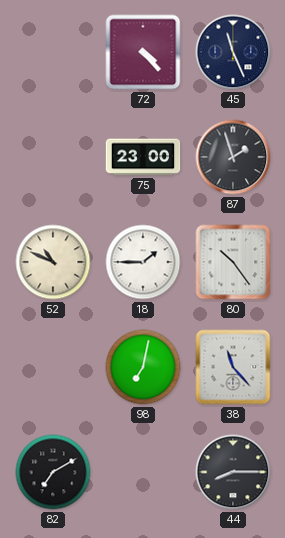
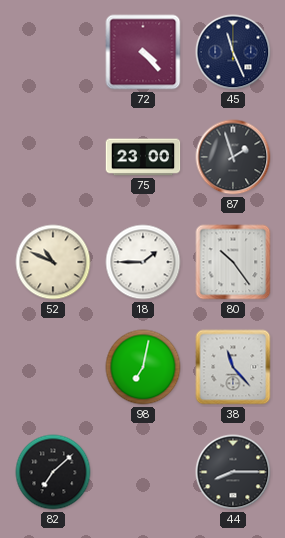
82: 7:10 -> 7:08 (53, 472)
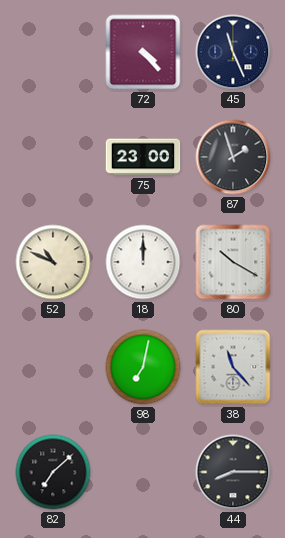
18: 1:45 -> 12:00 (143, 262)
80: 10:24 -> 10:20 (233, 262)
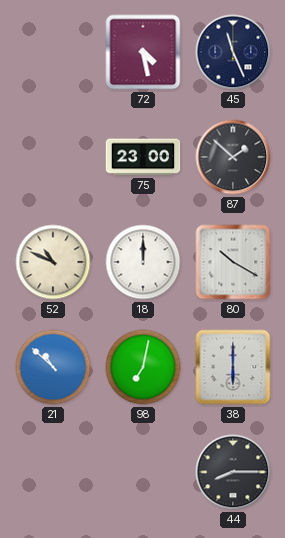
72: 4:23 -> 4:28 (143, 52)
87: 1:57 -> 1:52 (233, 157)
21: none -> 10:52 (53, 367)
38: 11:23 -> 6:00 (233, 367)
82: 7:08 -> none (53, 472)
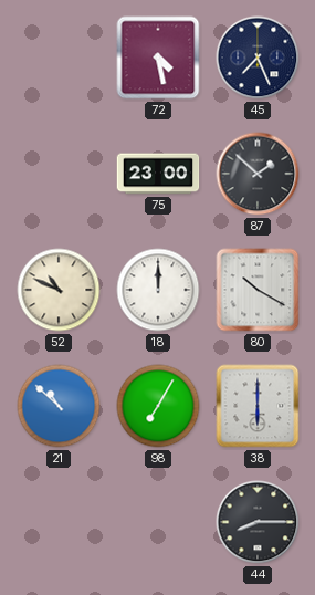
45: 11:26 -> 7:26 (258, 58)
98: 7:02 -> 7:05 (158, 406)
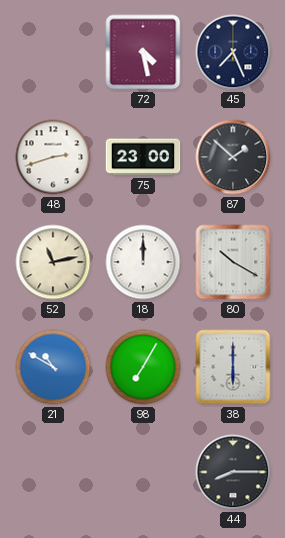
48: none -> 2:42 (53, 157)
52: 10:49 -> 11:13 (53, 262)
21: 10:52 -> 10:50 (53, 367)
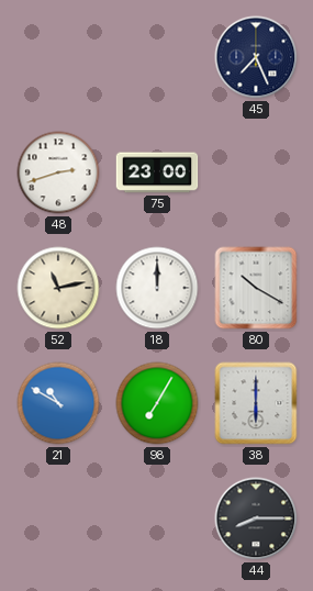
72: 4:28 -> none (143, 52)
87: 1:52 -> none (233, 157)
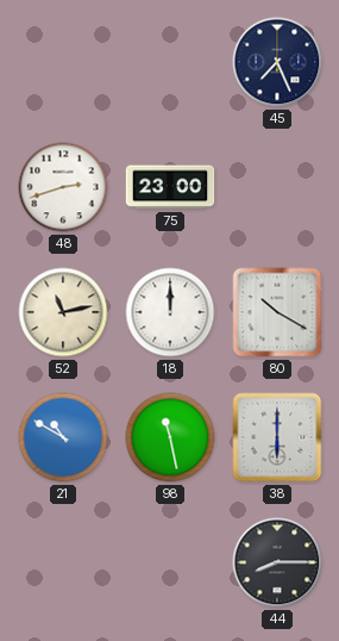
98: 7:05 -> 11:28 (170, 437)
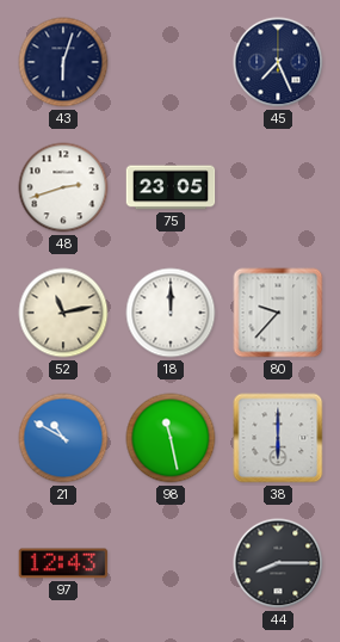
43: none -> 6:03 (63, 62)
75: 23:00 -> 23:05 (171, 187)
80: 10:20 -> 9:37 (278, 313)
97: none -> 12:43 (63, 563)
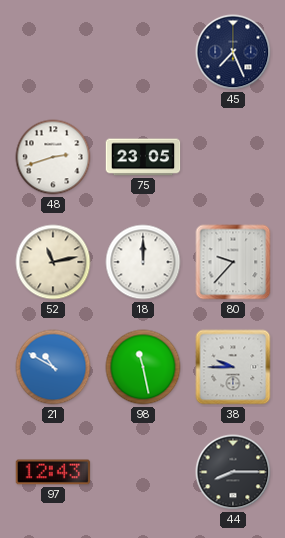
43: 6:03 -> none (63, 62)
38: 6:00 -> 9:45 (233, 367)
